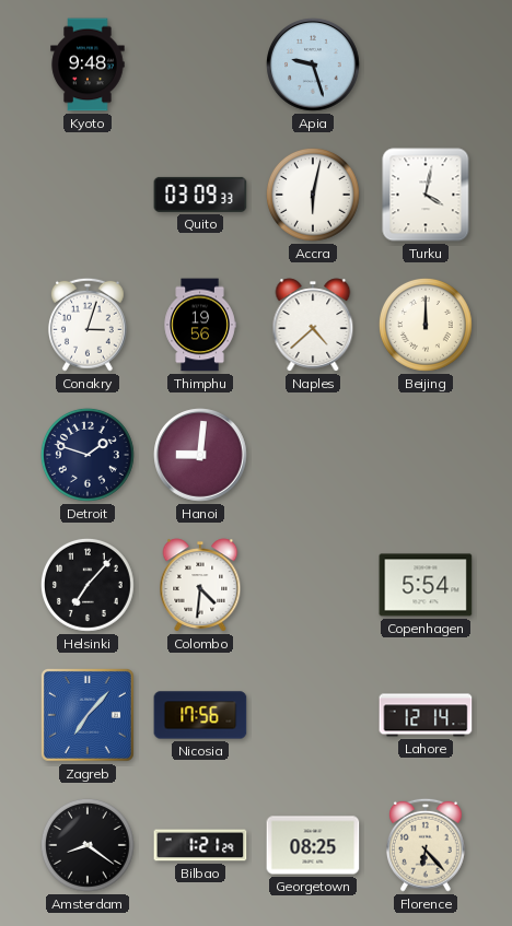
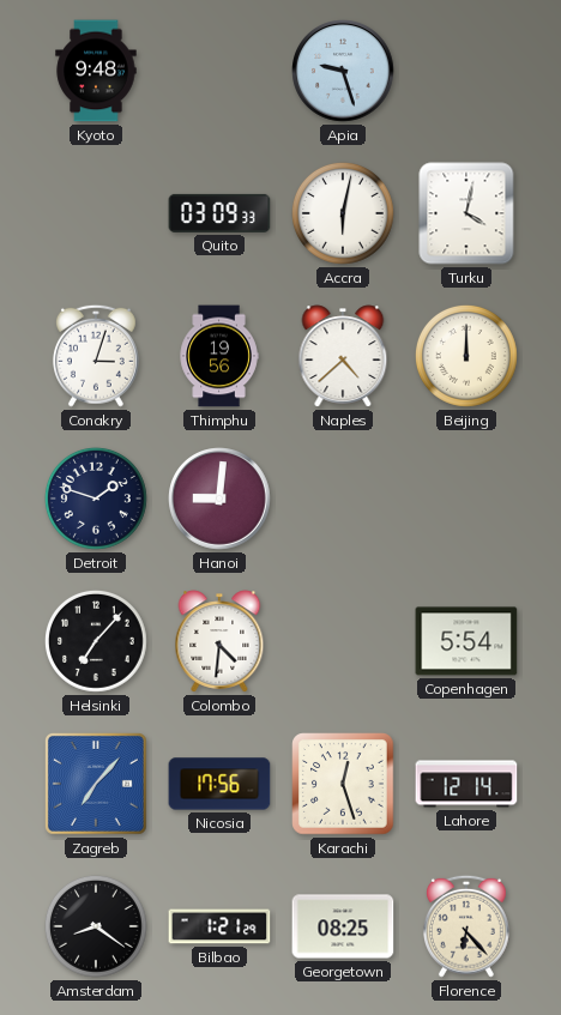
Karachi: none -> 12:27 (343, 784)
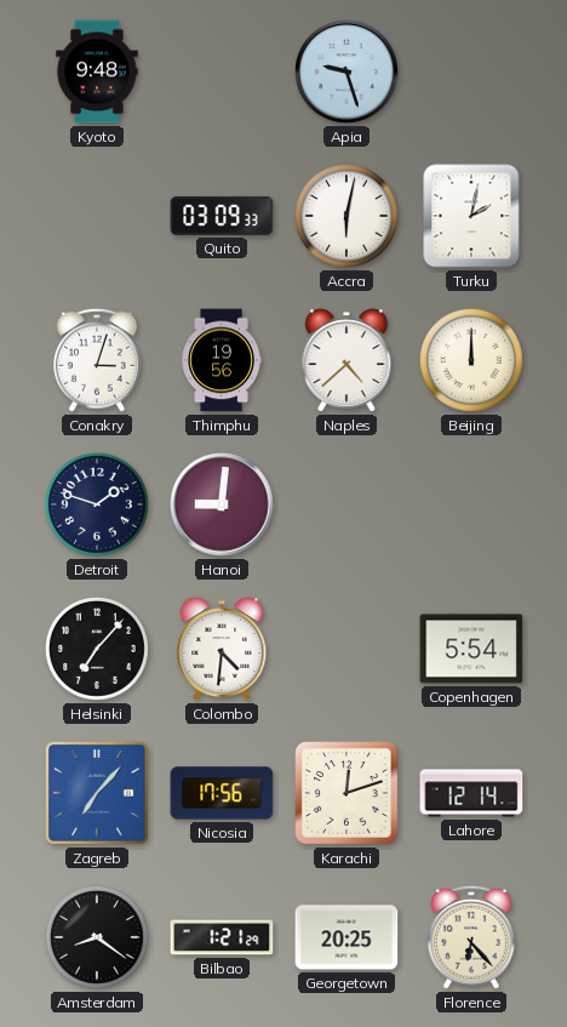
Turku: 4:02 -> 2:02 (471, 216)
Karachi: 12:27 -> 12:12 (346, 793)
Georgetown: 08:25 -> 20:25 (346, 937)
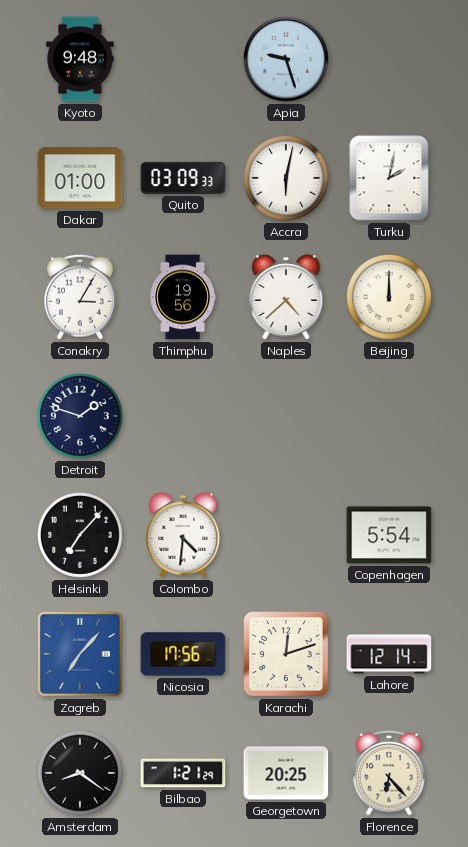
Dakar: none -> 01:00 (80, 178)
Conakry: 3:03 -> 3:05 (80, 297)
Hanoi: 9:01 -> none (222, 504)
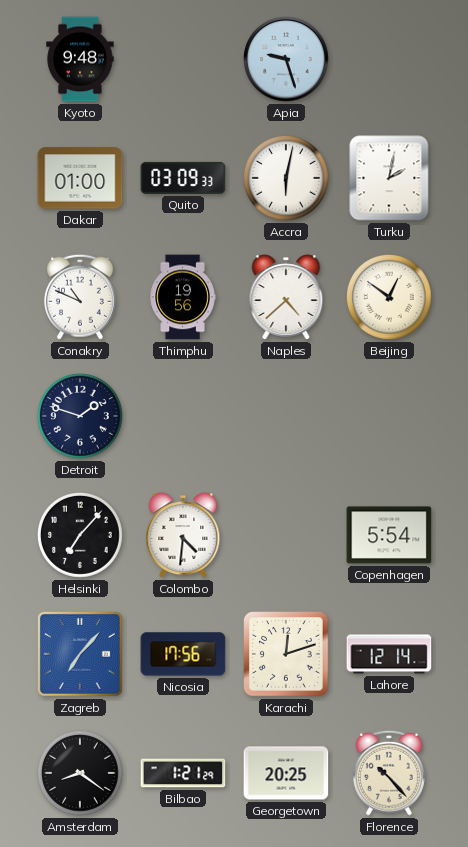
Conakry: 3:05 -> 10:49 (80, 297)
Beijing: 12:00 -> 12:51 (389, 297)
Florence: 6:23 -> 10:23 (389, 773)
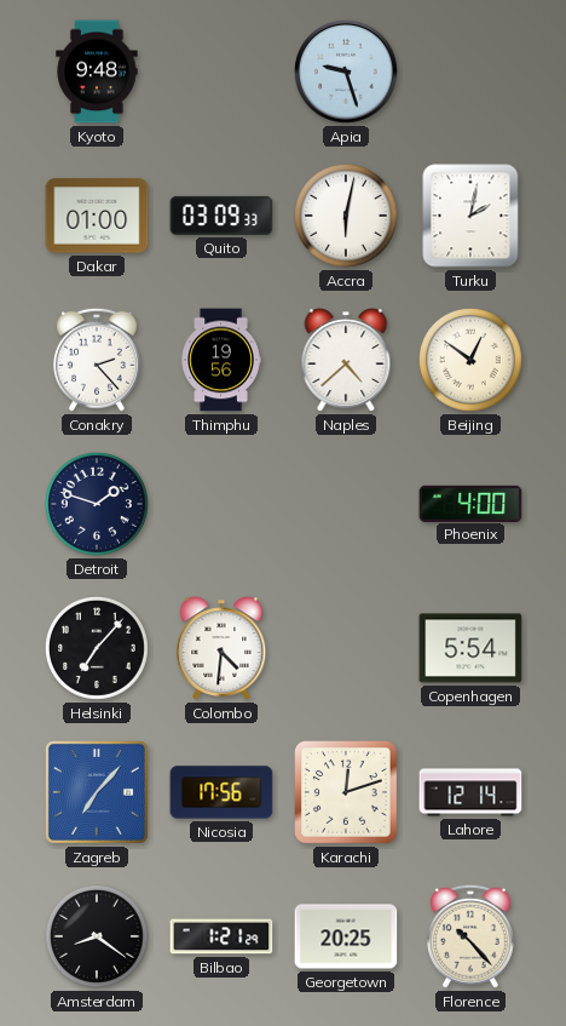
Conakry: 10:49 -> 2:23 (97, 360)
Phoenix: none -> 4:00 (470, 503)
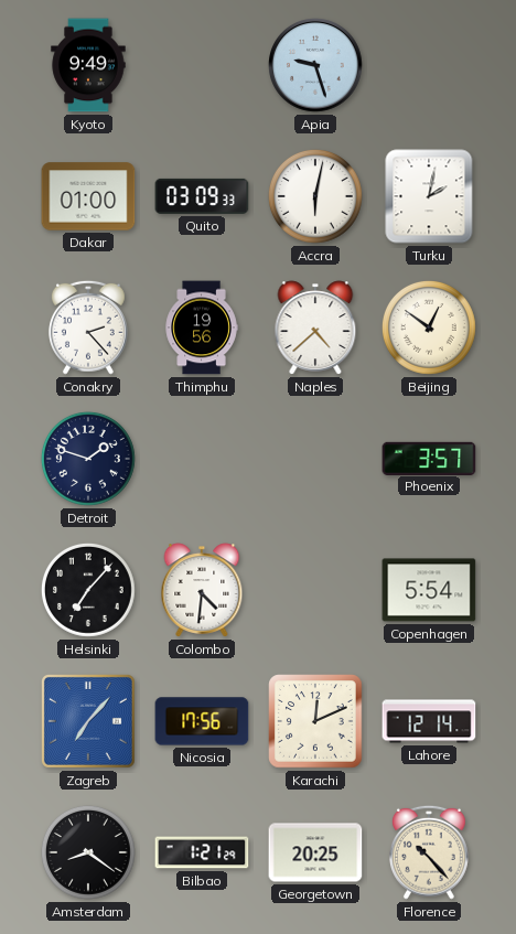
Kyoto: 9:48 -> 9:49 (88, 65)
Phoenix: 4:00 -> 3:57 (429, 458)
Karachi: 12:12 -> 12:11 (315, 721)
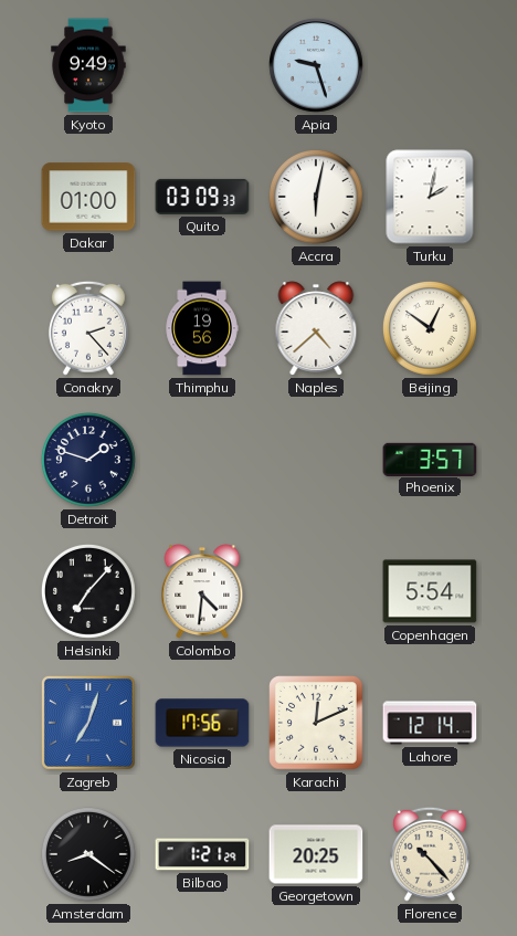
Zagreb: 7:07 -> 7:03 (88, 723)
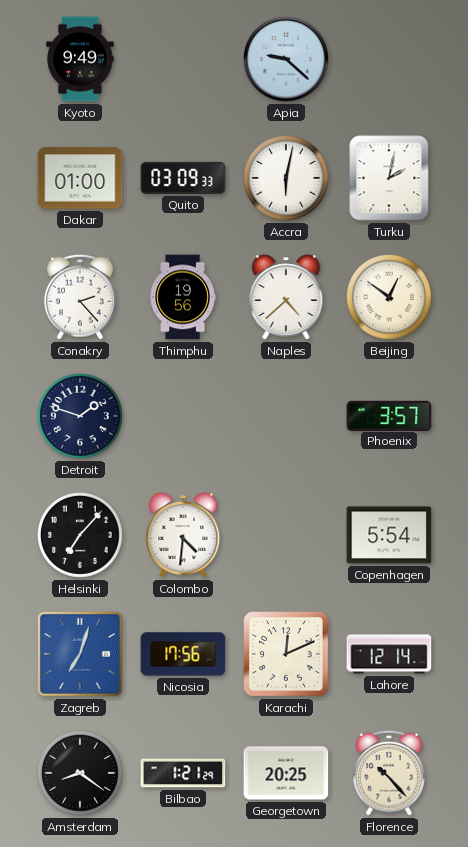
Apia: 9:27 -> 9:22 (286, 59)
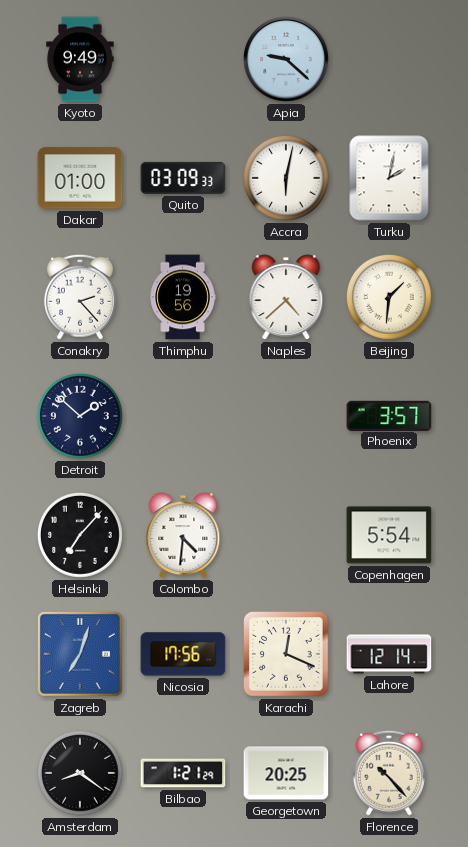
Beijing: 12:51 -> 1:31 (389, 297)
Detroit: 1:48 -> 1:52 (80, 416)
Karachi: 12:11 -> 12:19 (286, 654)
